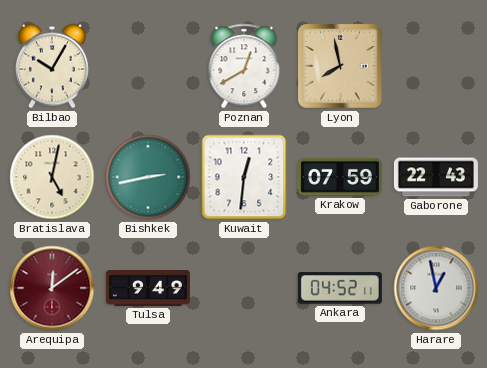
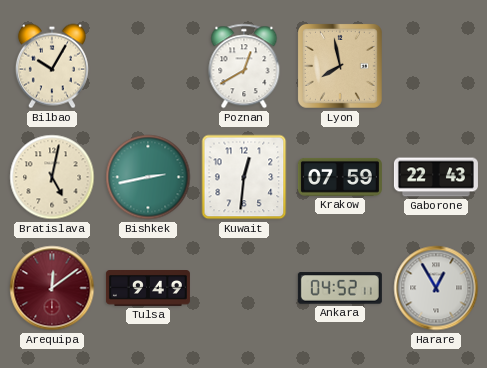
Harare: 12:58 -> 12:55 (436, 288)
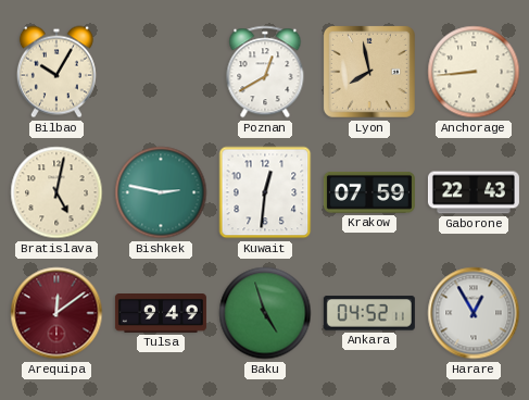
Anchorage: none -> 8:44 (474, 72)
Bishkek: 2:43 -> 2:47 (161, 192)
Baku: none -> 4:57 (265, 313)
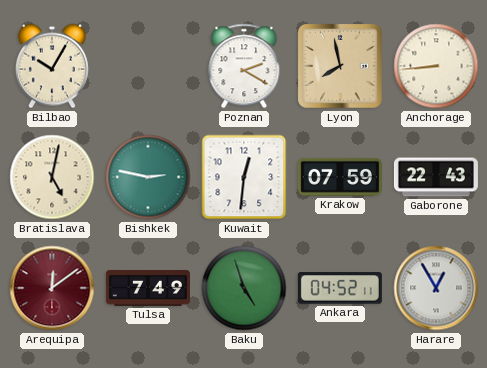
Poznan: 12:40 -> 2:20 (244, 66)
Tulsa: 9:49 -> 7:49 (148, 289)
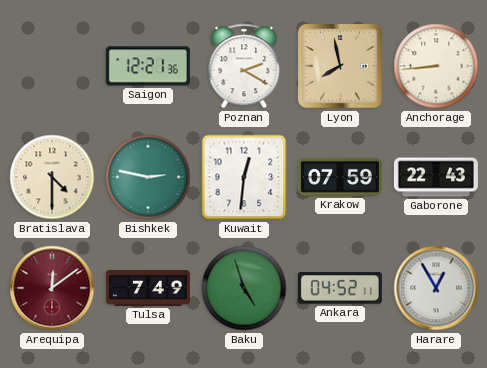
Bilbao: 10:05 -> none (52, 66)
Saigon: none -> 12:21 (148, 66)
Bratislava: 5:02 -> 4:30 (52, 177)
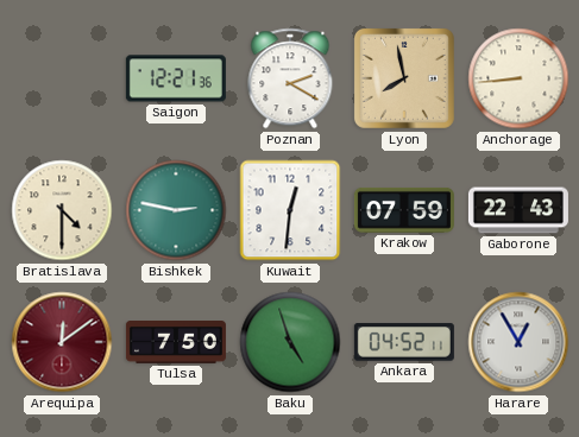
Tulsa: 7:49 -> 7:50 (176, 343)
